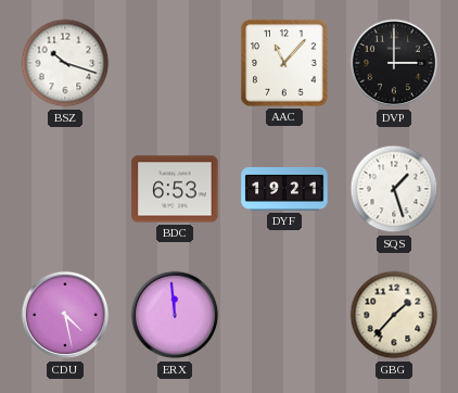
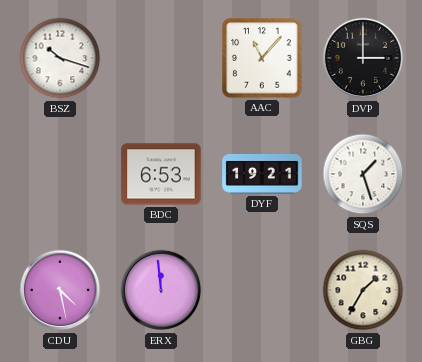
GBG: 1:37 -> 1:35 (363, 290)
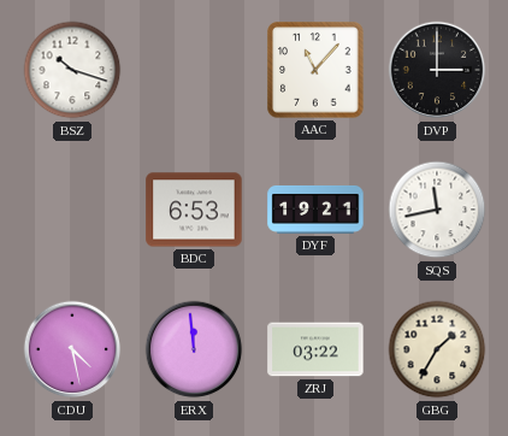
SQS: 1:27 -> 11:43 (437, 210)
ZRJ: none -> 03:22 (315, 349)
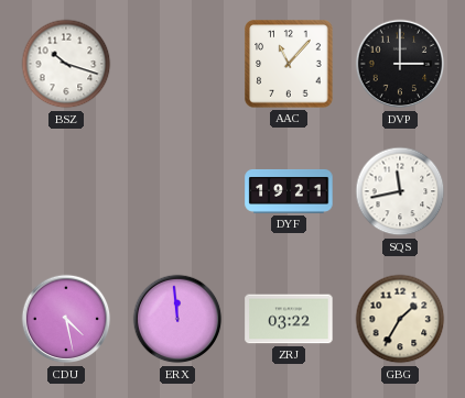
BDC: 6:53 -> none (194, 210)
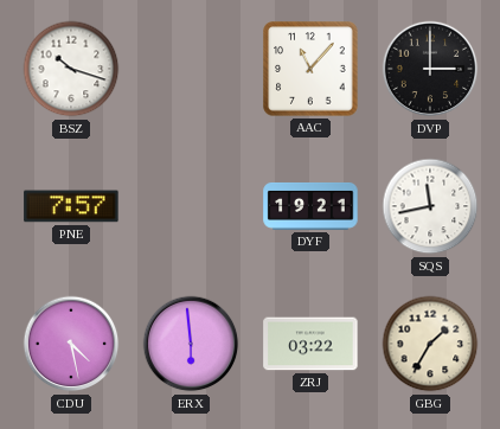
PNE: none -> 7:57 (71, 206)
ERX: 11:59 -> 5:59 (191, 344)
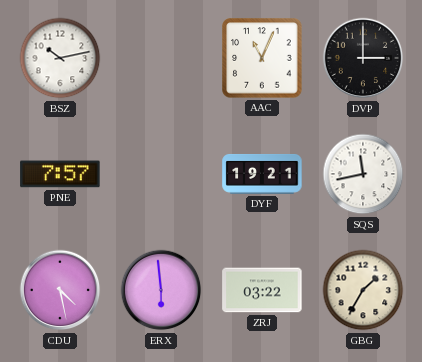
BSZ: 10:18 -> 10:13 (60, 58)
AAC: 11:07 -> 11:04 (262, 58)
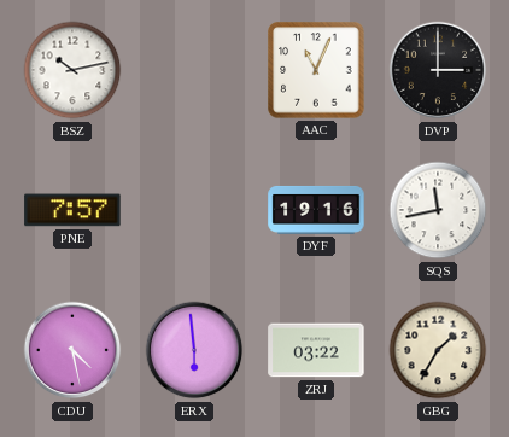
DYF: 19:21 -> 19:16 (316, 210)
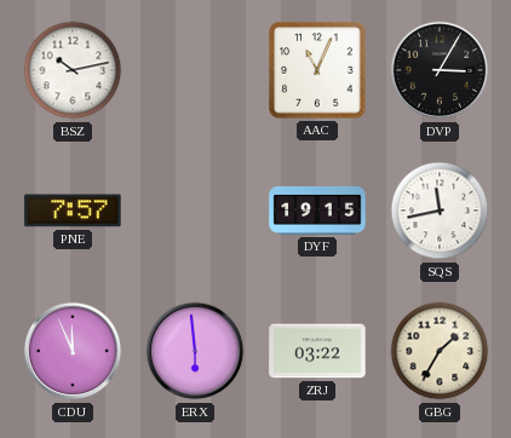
DVP: 3:00 -> 3:05 (440, 70)
DYF: 19:16 -> 19:15 (317, 211)
CDU: 4:28 -> 11:56 (73, 351)
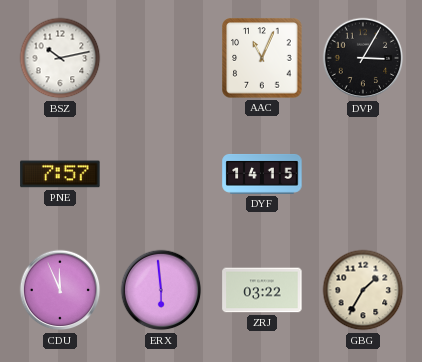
DYF: 19:15 -> 14:15 (262, 174)
SQS: 11:43 -> none (440, 211)
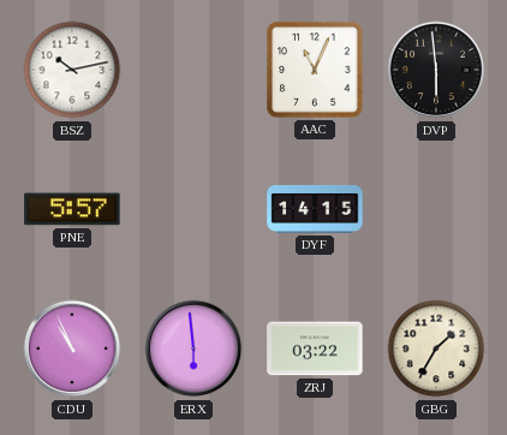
DVP: 3:05 -> 5:59 (436, 70)
PNE: 7:57 -> 5:57 (72, 209)
CDU: 11:56 -> 10:56 (72, 348)
